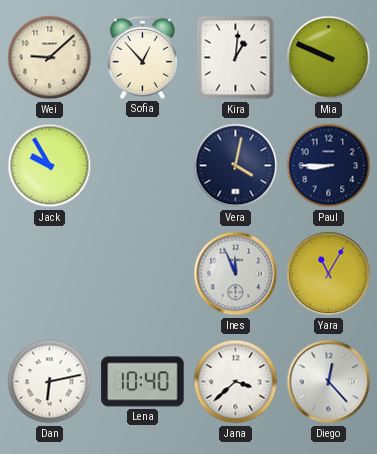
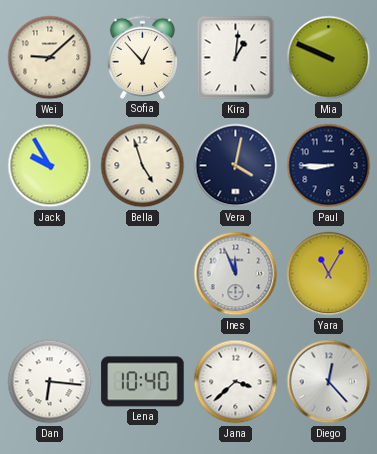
Bella: none -> 4:57 (143, 166)
Dan: 6:13 -> 6:16 (50, 382)
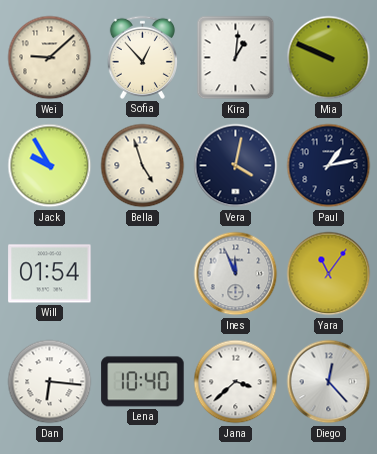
Paul: 8:45 -> 1:13 (329, 166)
Will: none -> 01:54 (50, 274)
Yara: 11:05 -> 11:06 (329, 274)
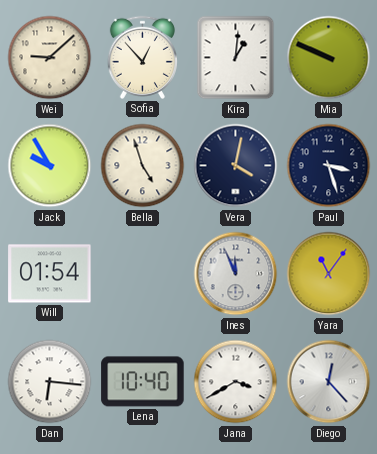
Paul: 1:13 -> 3:27 (329, 166)
Jana: 3:38 -> 3:40 (236, 382)
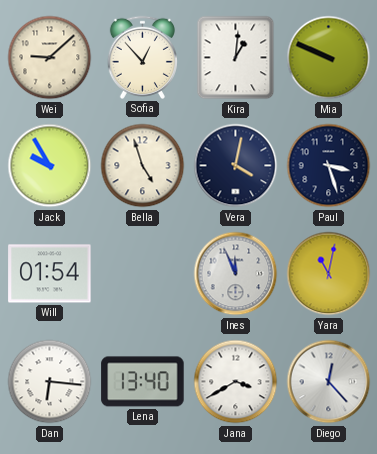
Yara: 11:06 -> 11:02 (329, 274)
Lena: 10:40 -> 13:40 (143, 382)
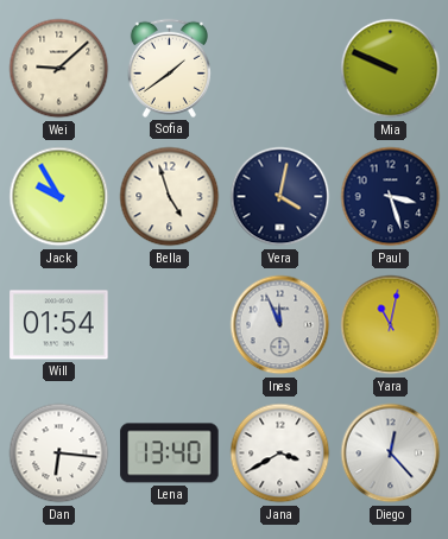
Sofia: 12:53 -> 1:39 (169, 68)
Kira: 1:01 -> none (236, 58)
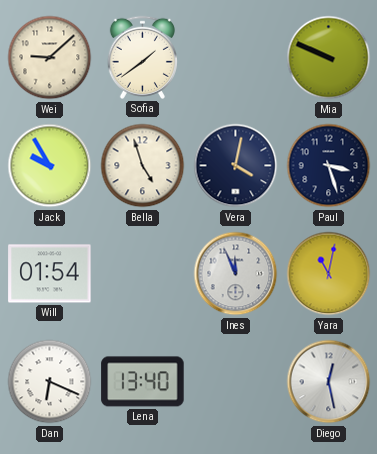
Dan: 6:16 -> 6:19 (50, 382)
Jana: 3:40 -> none (280, 454)
Diego: 12:23 -> 12:28 (329, 382)
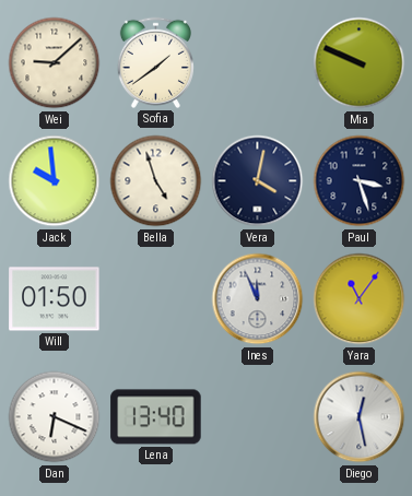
Jack: 9:55 -> 9:59 (55, 181)
Will: 01:54 -> 01:50 (55, 299)
Yara: 11:02 -> 11:06 (360, 299)
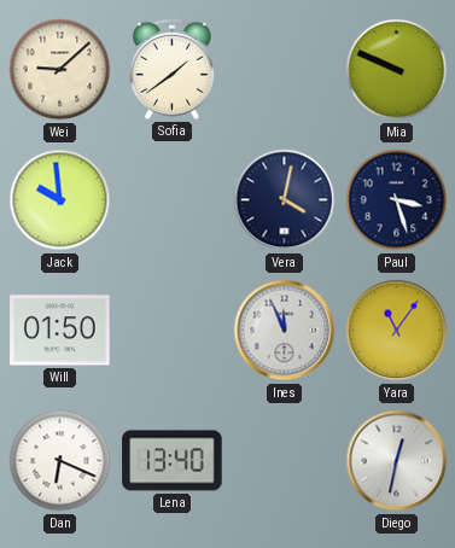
Bella: 4:57 -> none (156, 181)
Diego: 12:28 -> 12:32 (397, 461)
